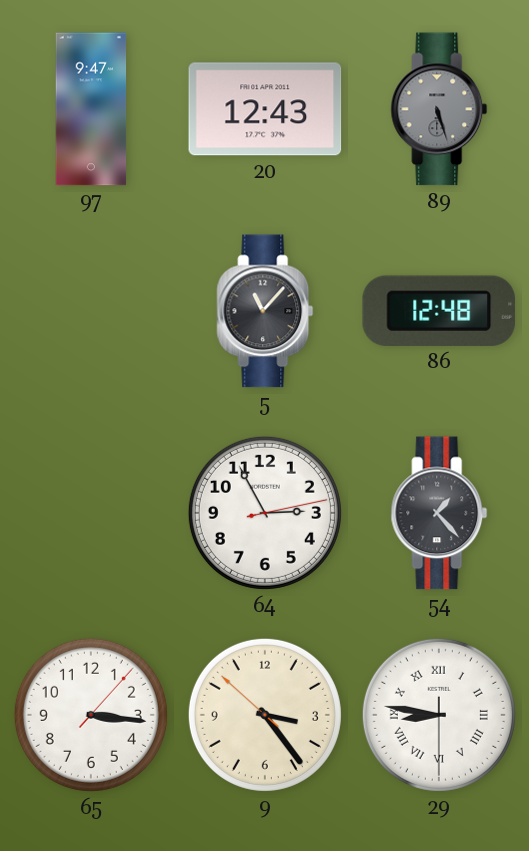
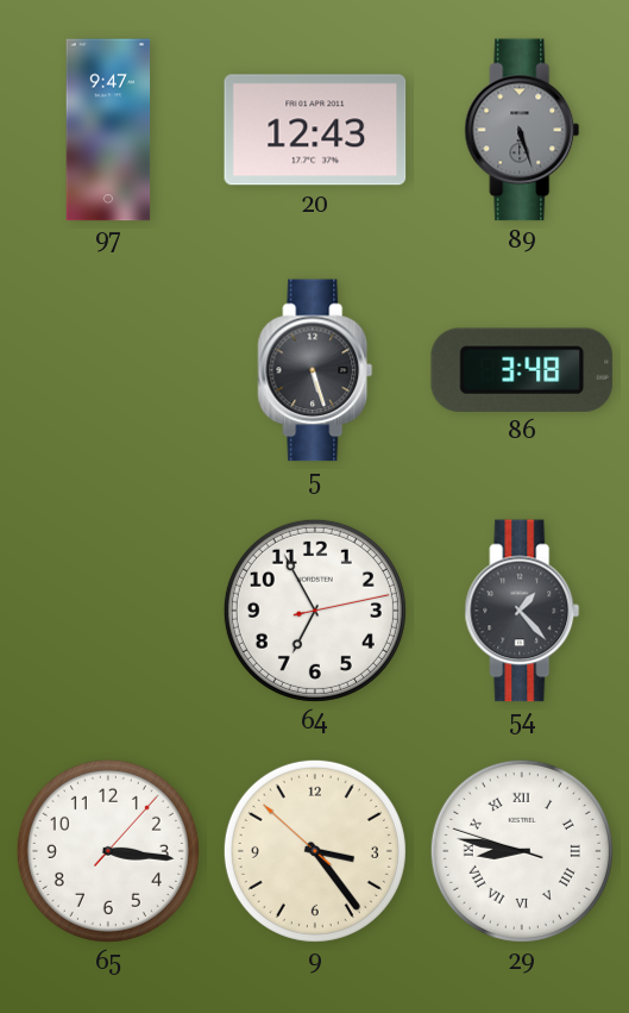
5: 11:07 -> 5:27 (315, 370)
86: 12:48 -> 3:48 (522, 370)
64: 2:55 -> 6:55 (315, 611)
29: 8:46:30 -> 8:46:48 (522, 851)
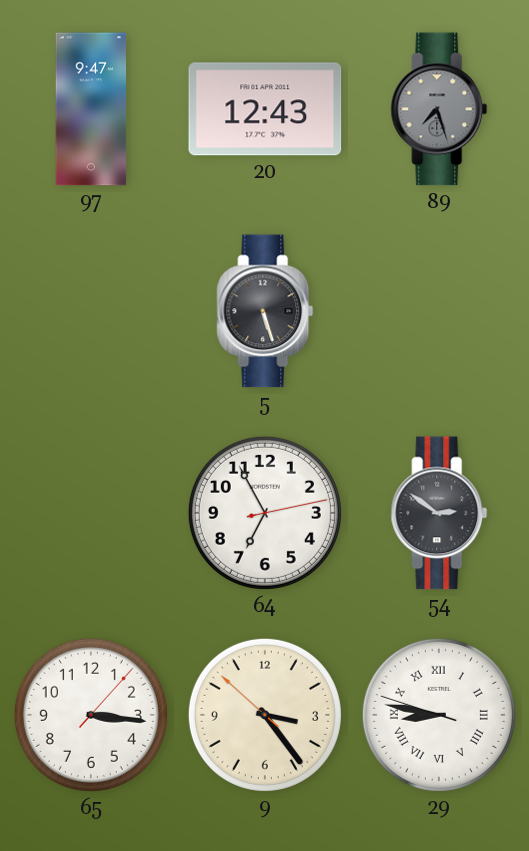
89: 5:27 -> 7:27 (439, 109)
86: 3:48 -> none (522, 370)
54: 1:23 -> 2:51 (439, 513)
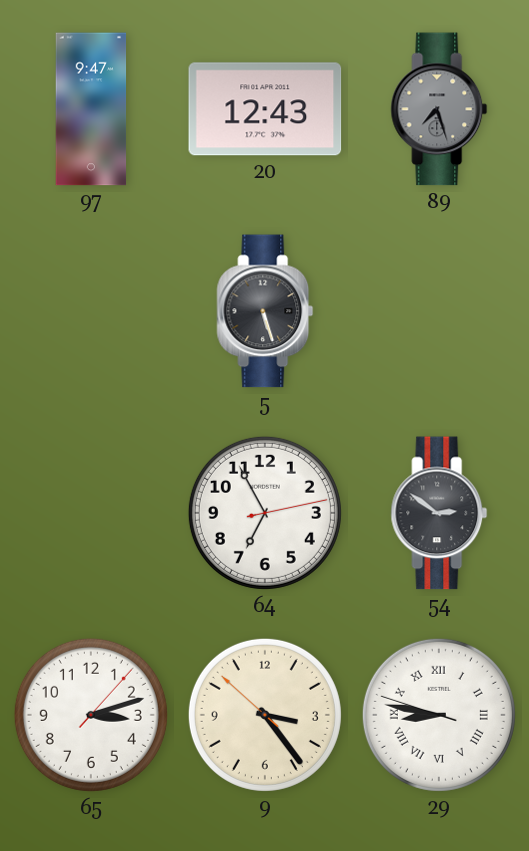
65: 3:16 -> 3:12 (91, 715)
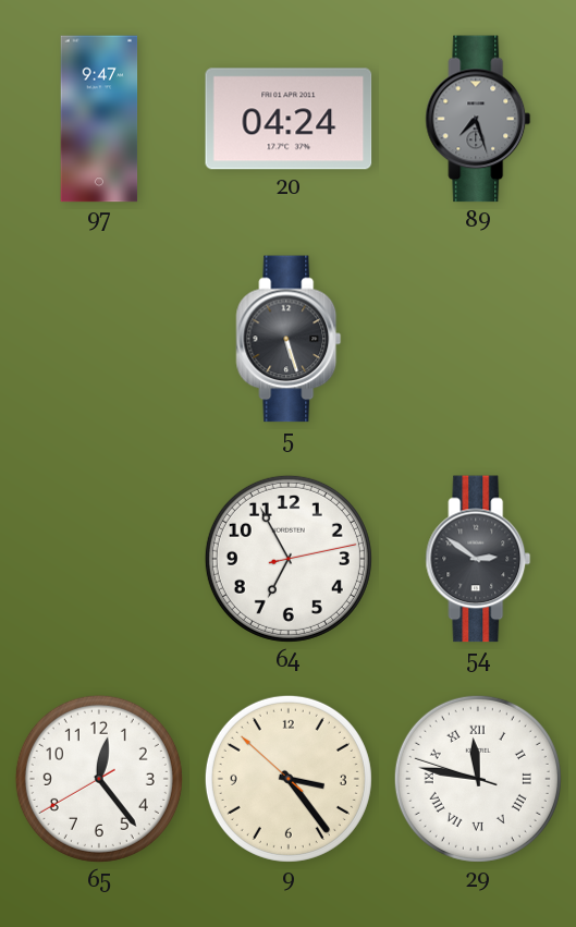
20: 12:43 -> 04:24 (289, 119)
65: 3:12 -> 12:23 (99, 779)
29: 8:46 -> 11:46 (478, 779)
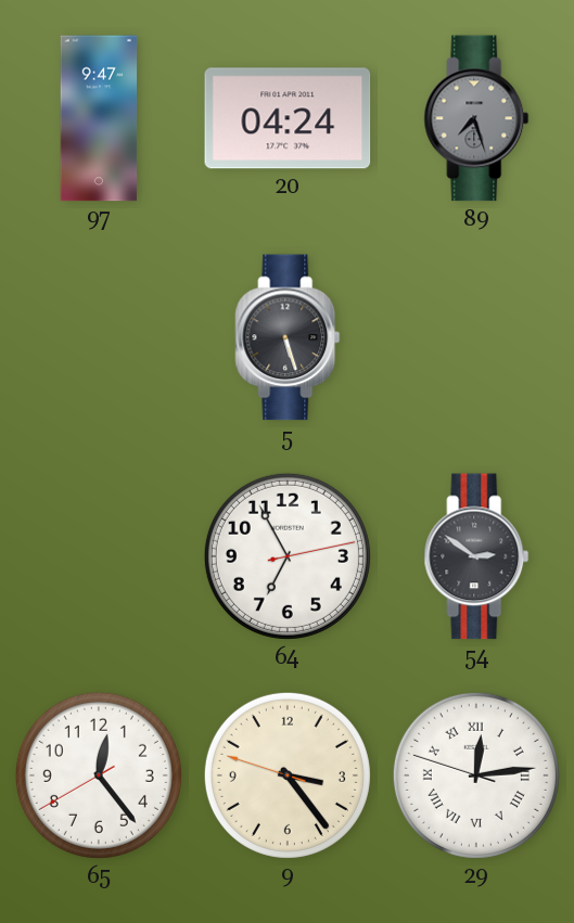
9: 3:23:52 -> 3:23:48 (288, 775)
29: 11:46 -> 12:13 (476, 775)
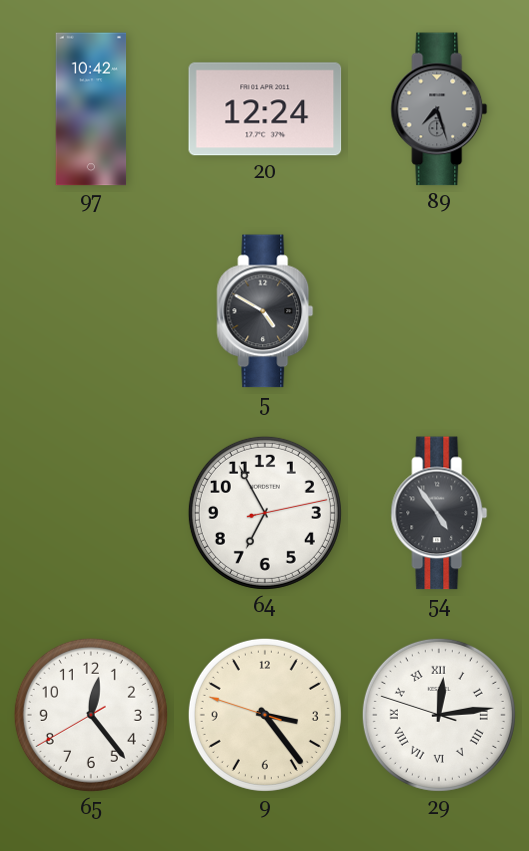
97: 9:47 -> 10:42 (91, 109)
20: 04:24 -> 12:24 (265, 109)
5: 5:27 -> 4:50 (265, 311)
54: 2:51 -> 4:54 (439, 513)
